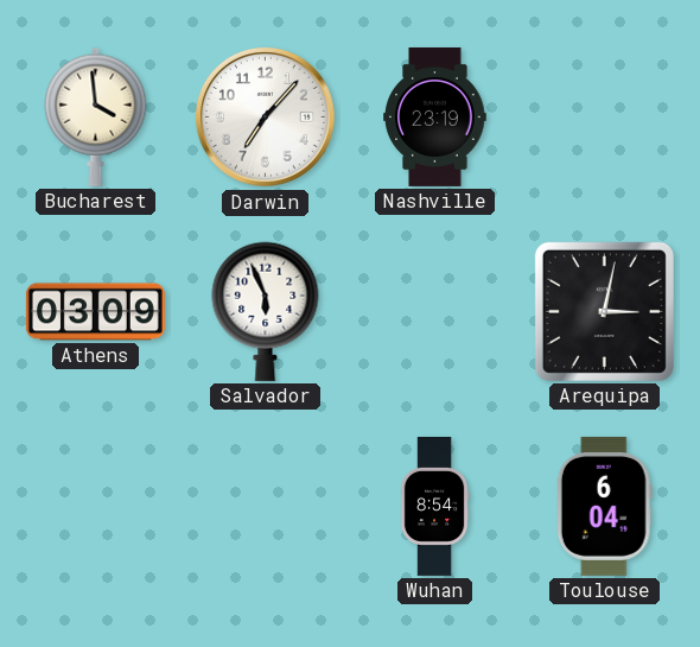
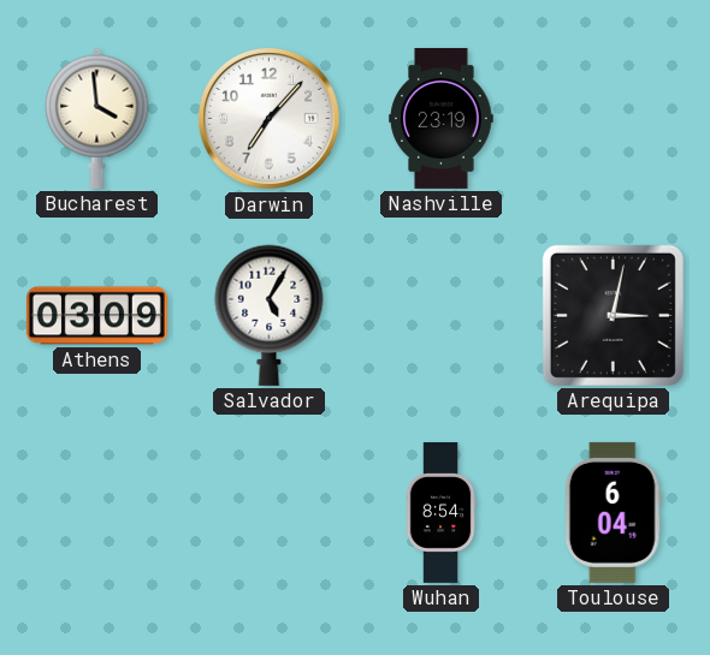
Salvador: 5:56 -> 5:05 (270, 315)
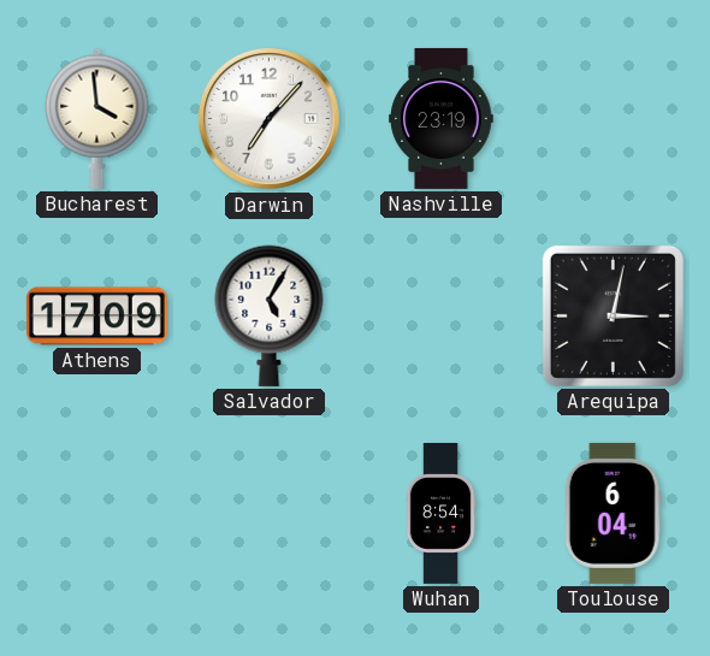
Athens: 03:09 -> 17:09 (96, 317)
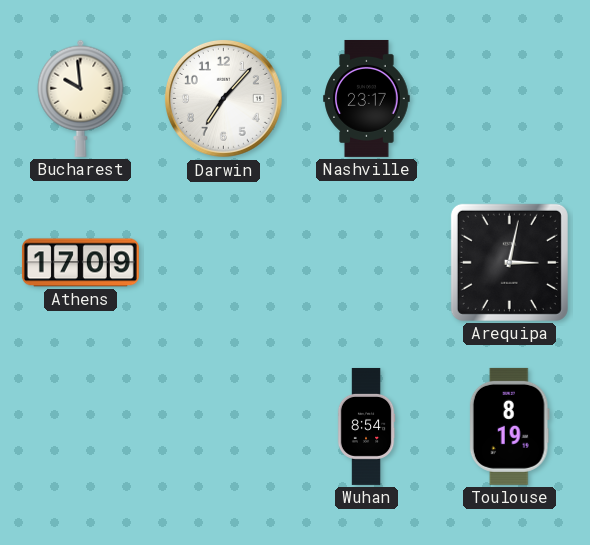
Bucharest: 3:59 -> 9:59 (81, 98)
Nashville: 23:19 -> 23:17 (367, 98)
Salvador: 5:05 -> none (270, 315)
Toulouse: 6:04 -> 8:19 (509, 426)
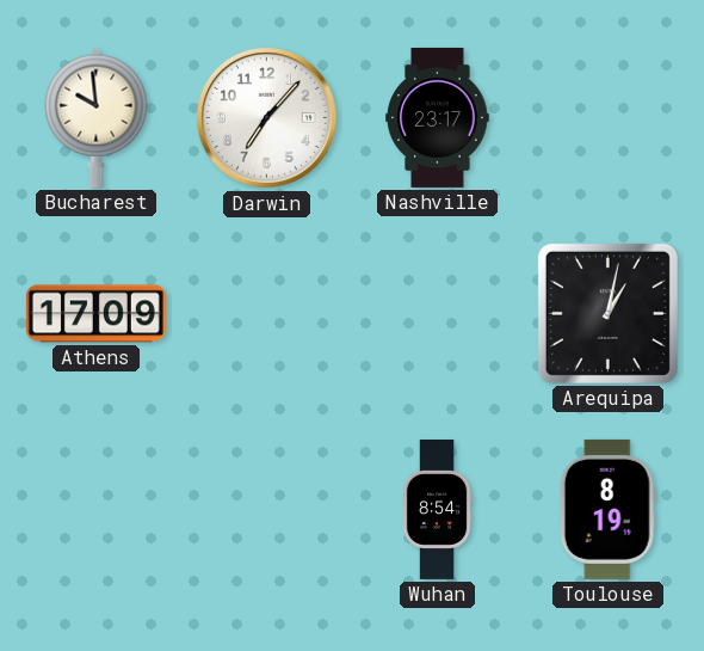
Arequipa: 3:02 -> 1:02 (607, 313)
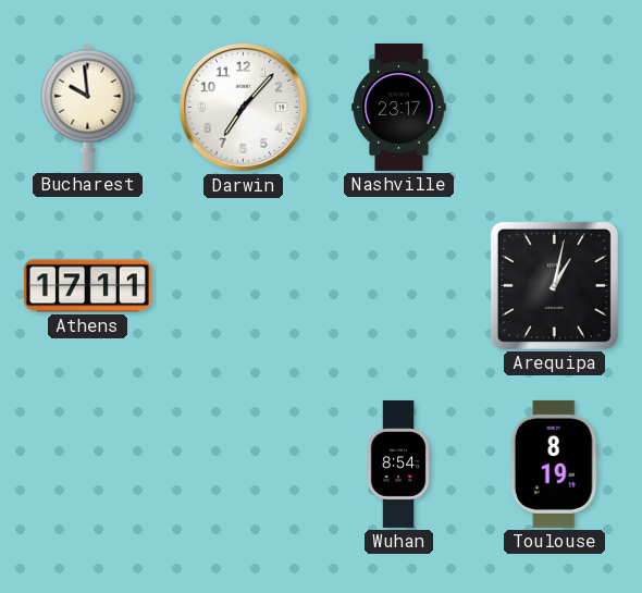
Athens: 17:09 -> 17:11 (87, 286)
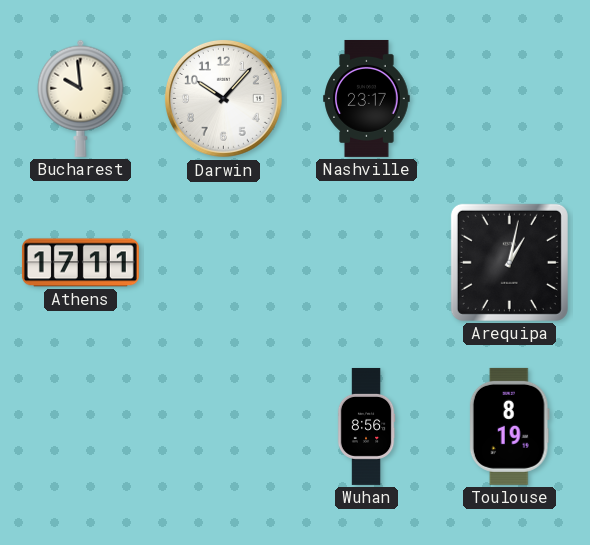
Darwin: 7:07 -> 10:07 (223, 98)
Wuhan: 8:54 -> 8:56 (366, 426)
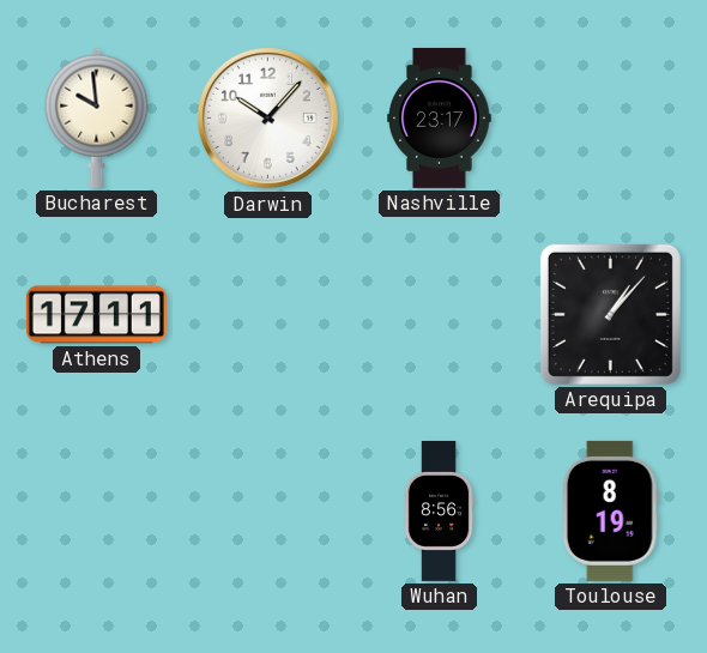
Arequipa: 1:02 -> 1:07 (610, 314)
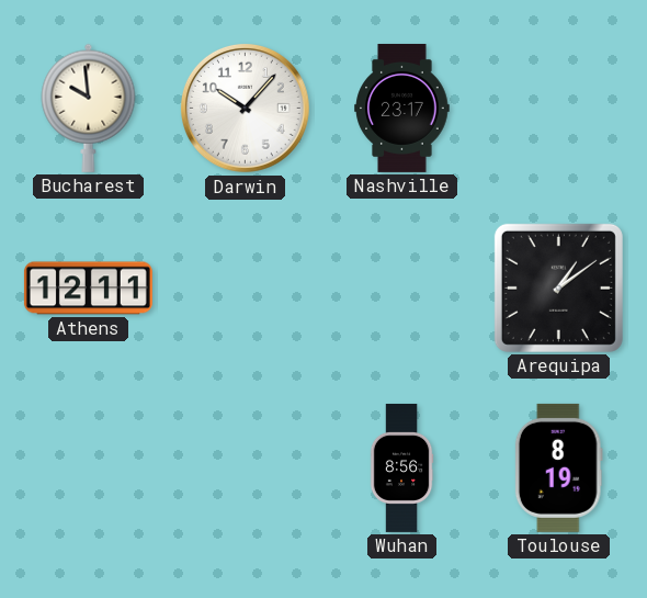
Athens: 17:11 -> 12:11 (88, 289)
Arequipa: 1:07 -> 1:09 (558, 287)
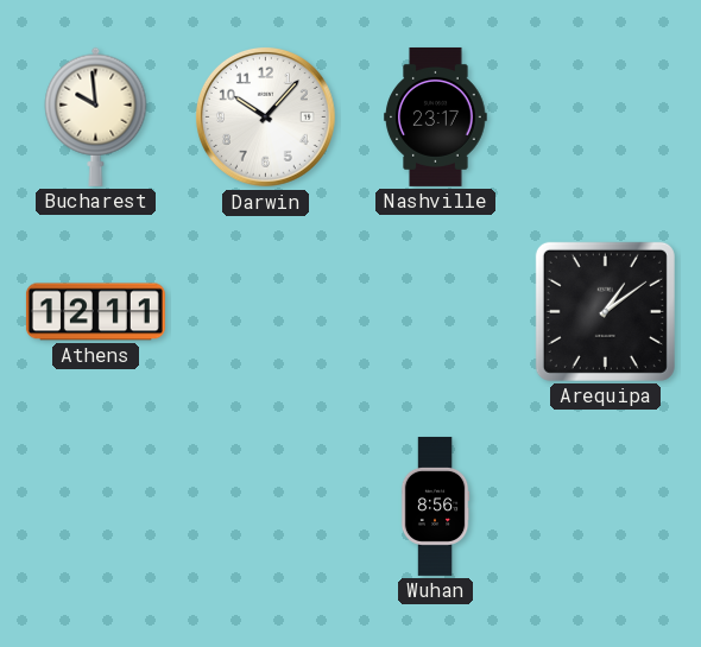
Toulouse: 8:19 -> none (558, 467)
